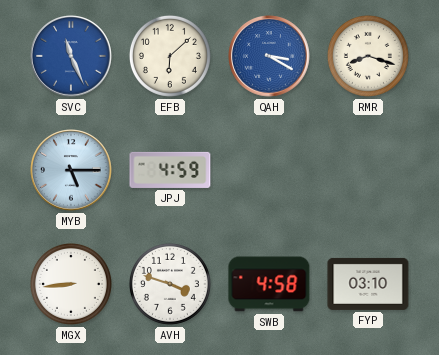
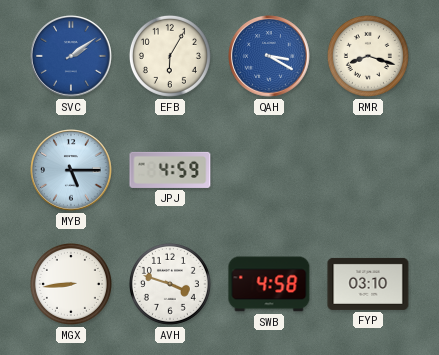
SVC: 11:26 -> 2:09 (71, 56)
EFB: 6:08 -> 6:05 (170, 56)
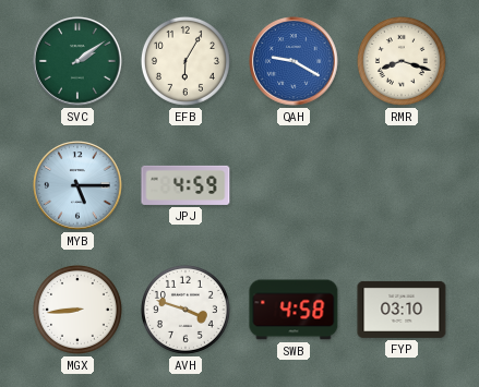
SVC dial: blue -> green (77, 61)
QAH: 3:20 -> 9:20 (294, 61)
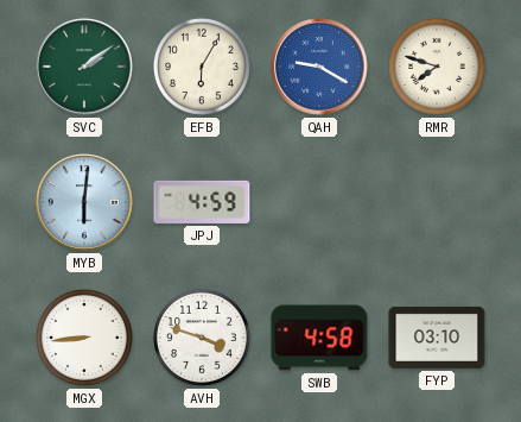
RMR: 8:18 -> 7:48 (437, 67)
MYB: 5:15 -> 6:01 (84, 202)
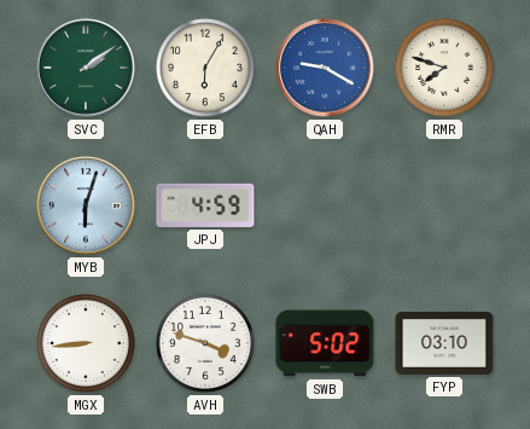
MYB: 6:01 -> 6:03 (86, 205)
SWB: 4:58 -> 5:02 (325, 343)
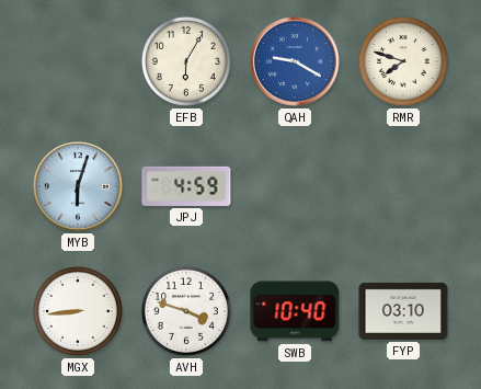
SVC: 2:09 -> none (86, 68)
SWB: 5:02 -> 10:40 (295, 311)
